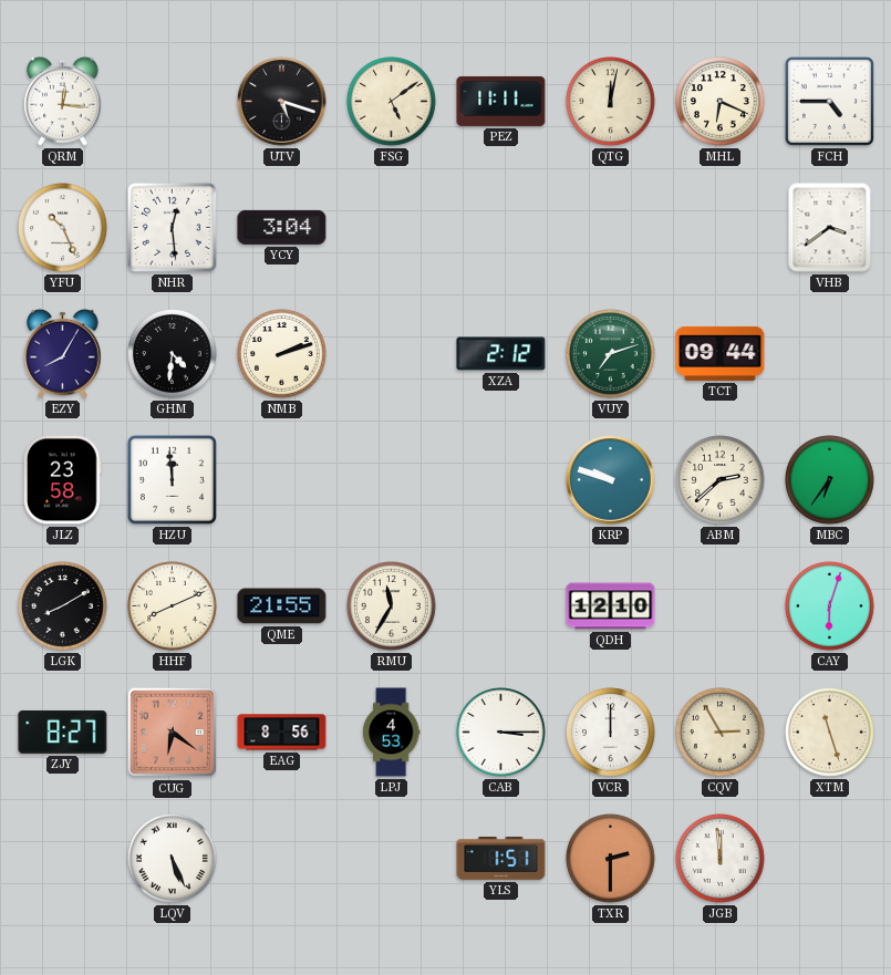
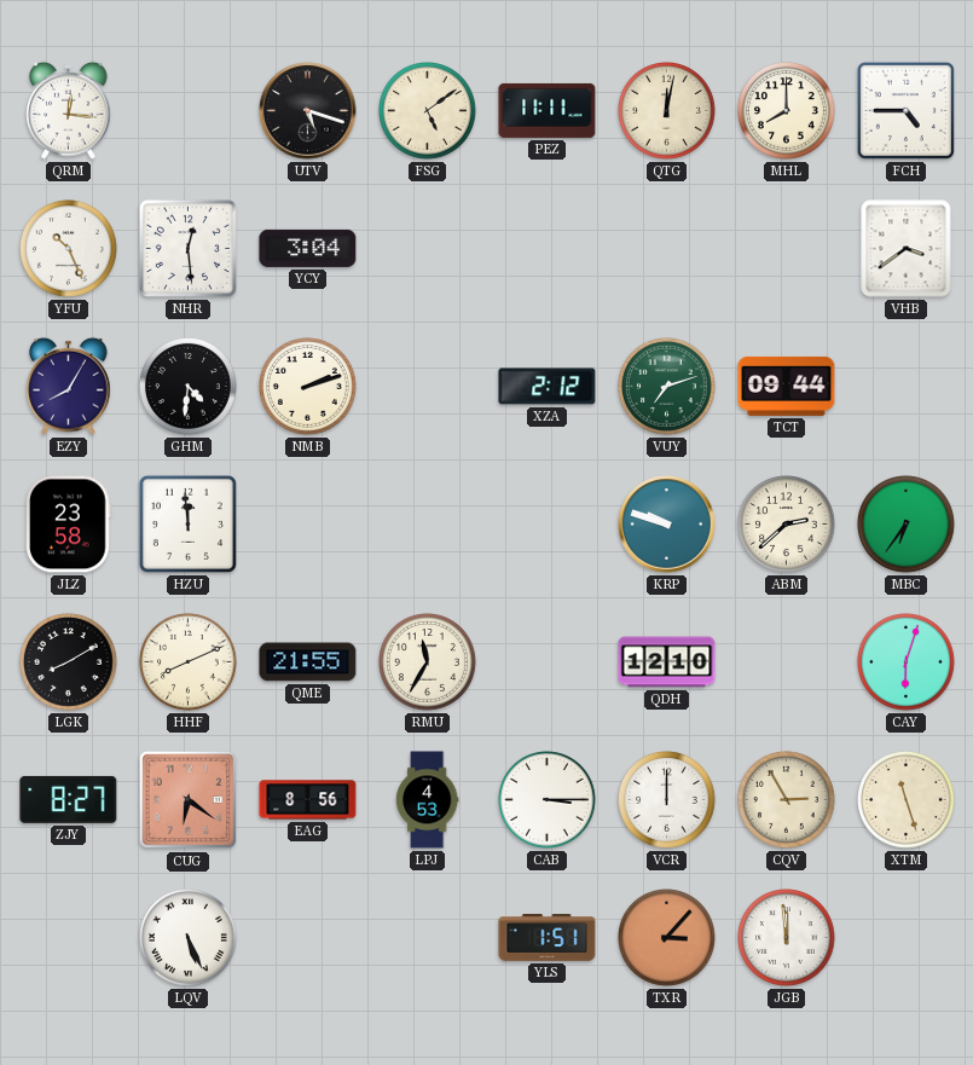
MHL: 6:19 -> 8:00 (787, 111)
TXR: 2:30 -> 3:07 (667, 938)
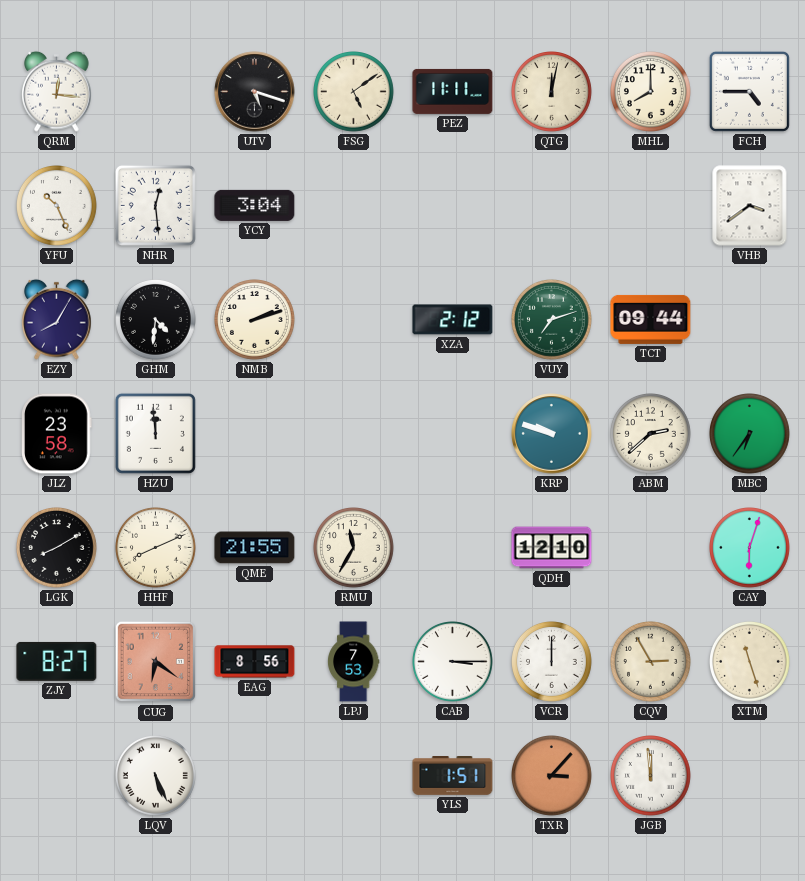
LPJ: 4:53 -> 7:53 (353, 662)
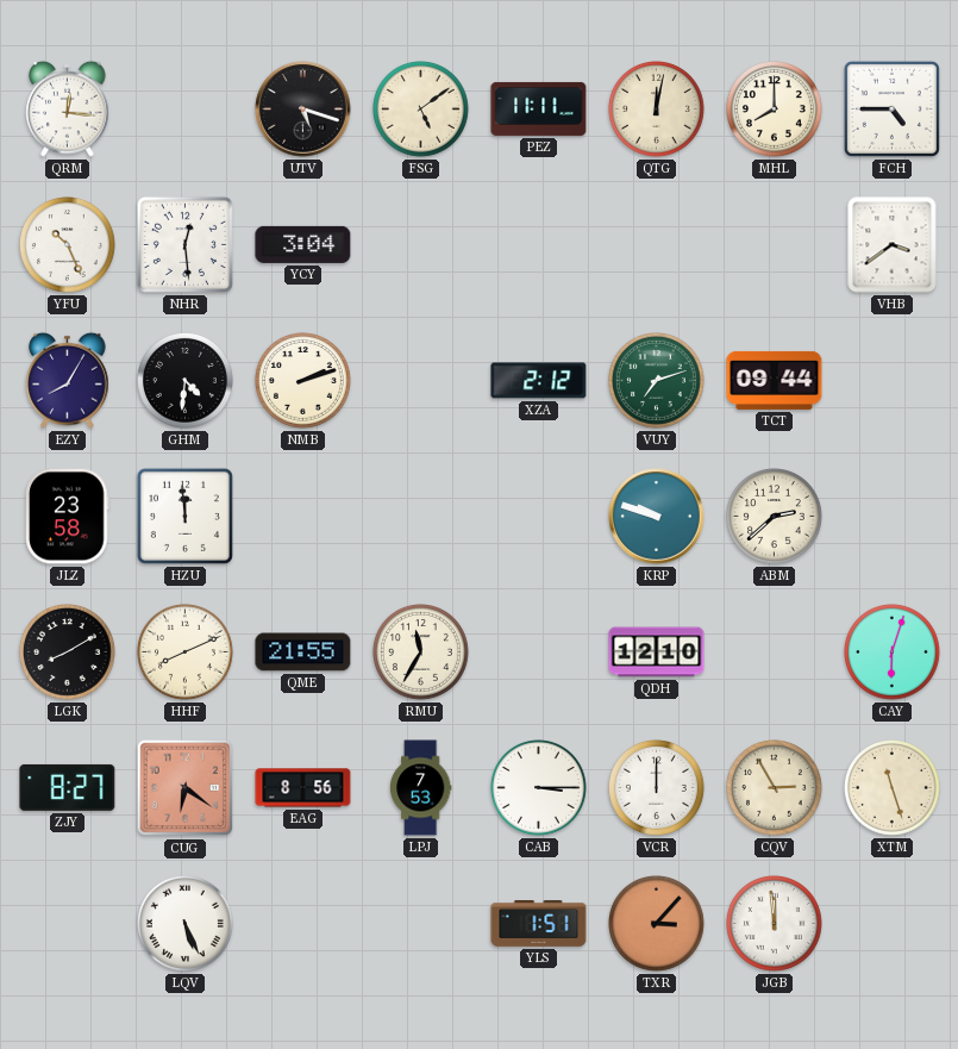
MBC: 6:36 -> none (750, 434)
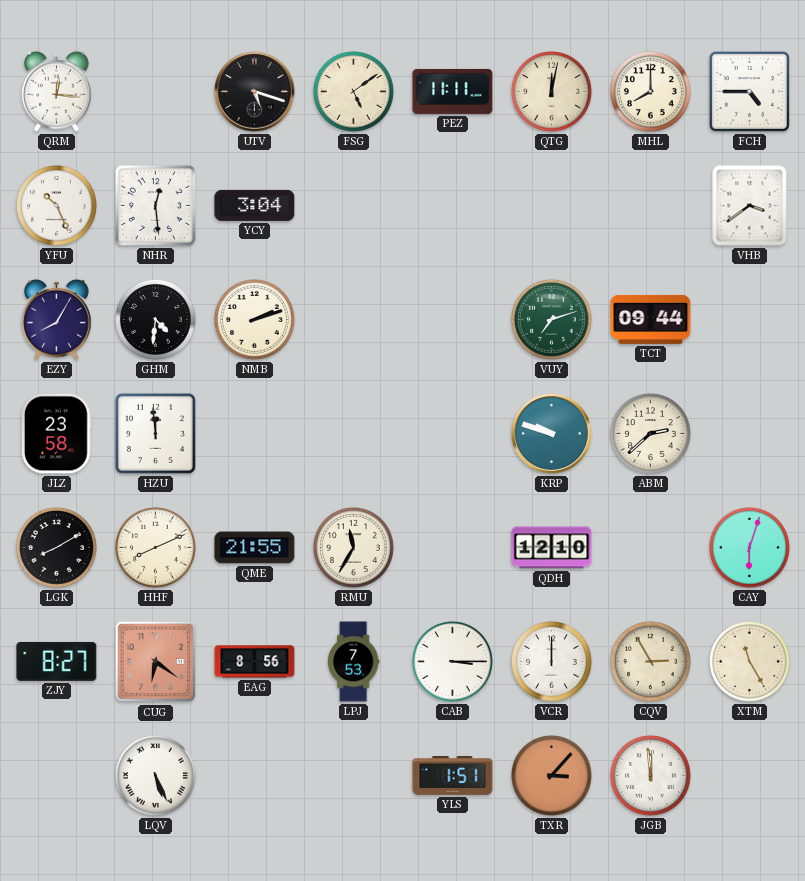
XZA: 2:12 -> none (539, 381)
XTM: 11:27 -> 11:25 (750, 662)
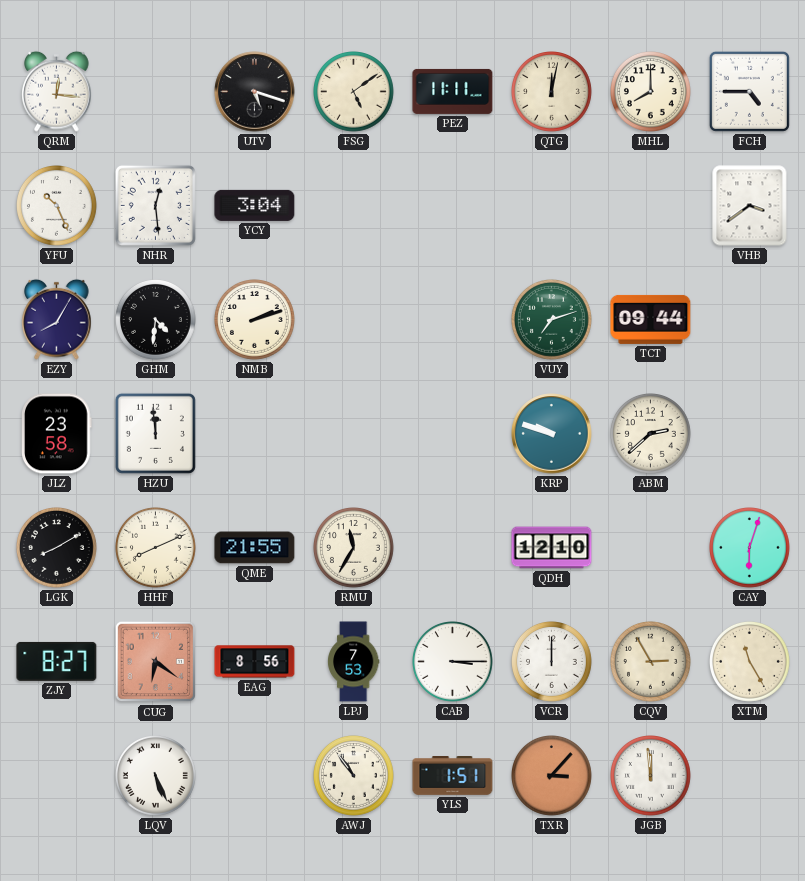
AWJ: none -> 10:54 (354, 776)
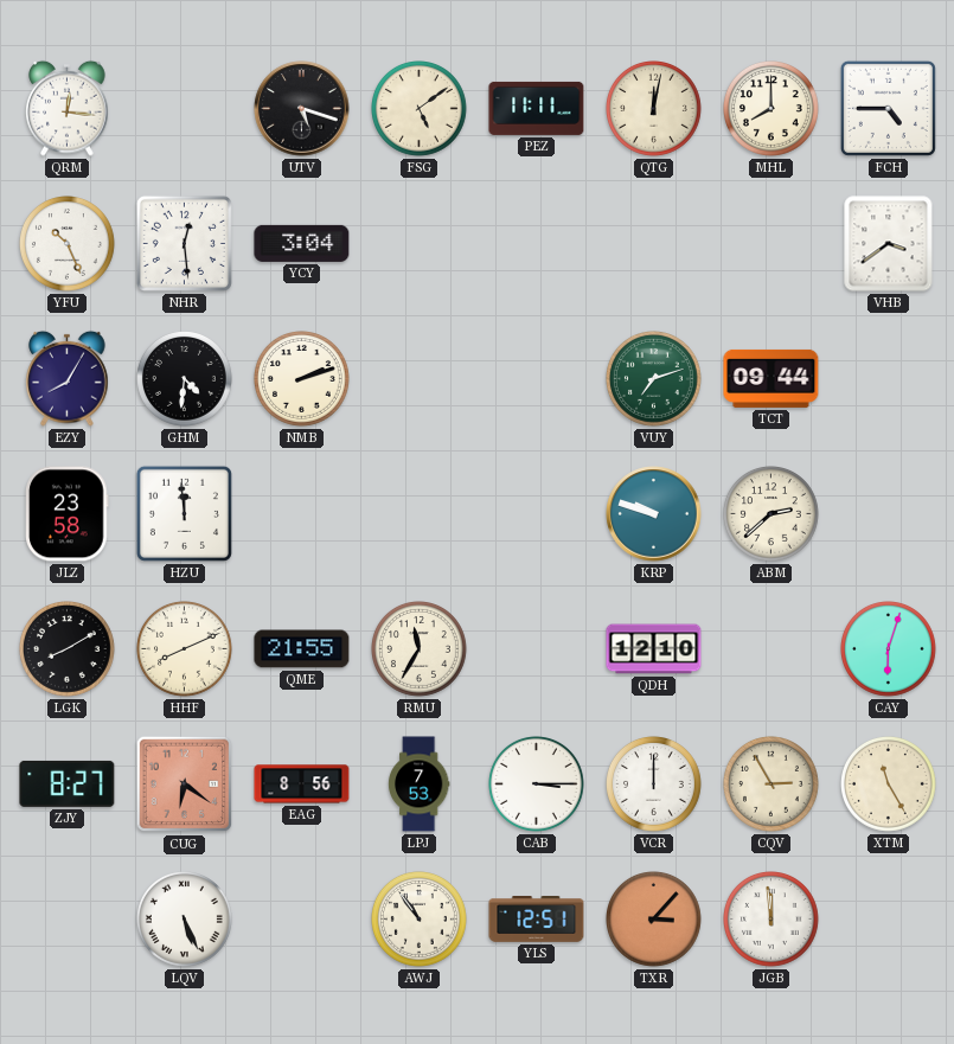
YLS: 1:51 -> 12:51 (537, 920)
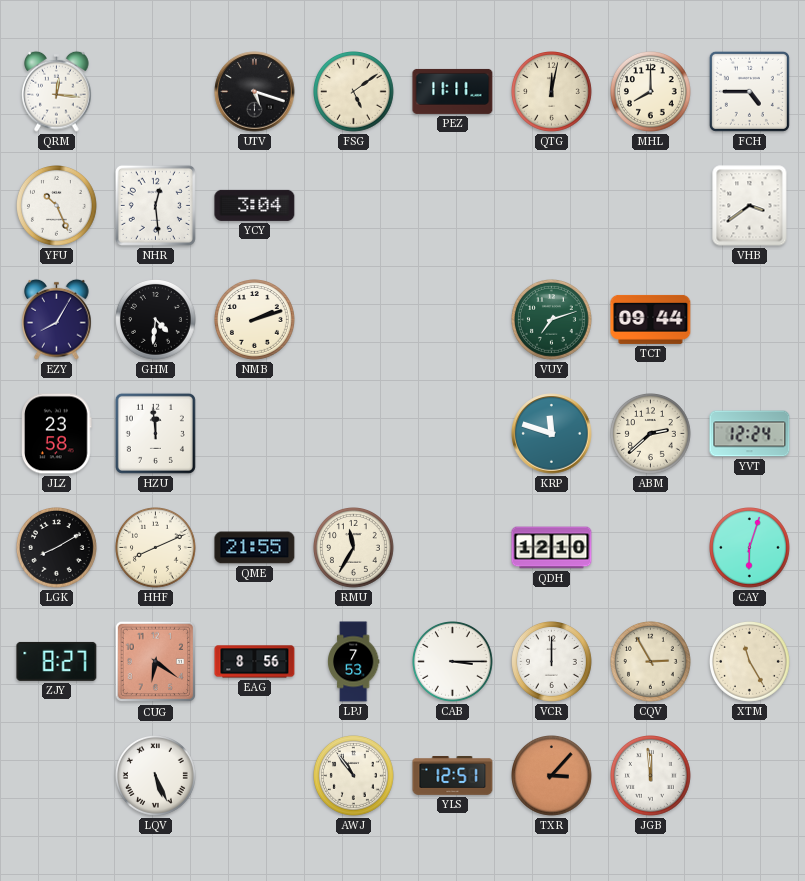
KRP: 9:48 -> 11:48 (552, 434)
YVT: none -> 12:24 (750, 434)
